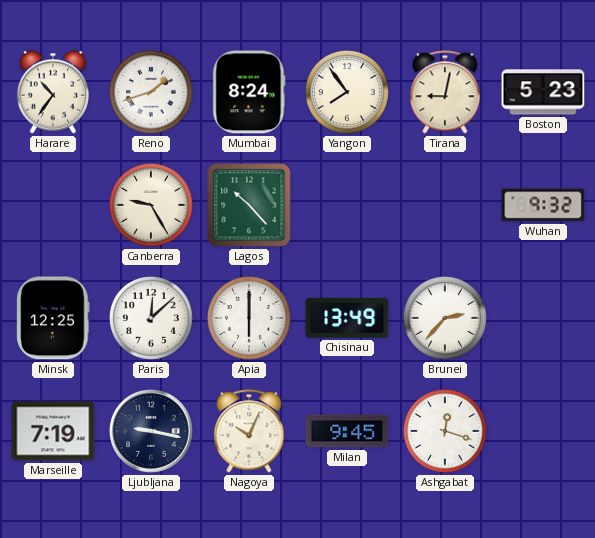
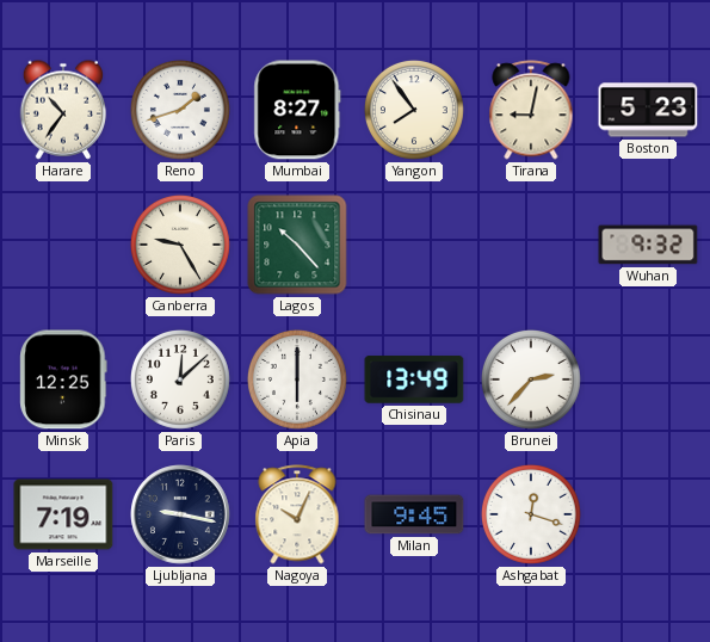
Mumbai: 8:24 -> 8:27 (297, 110)
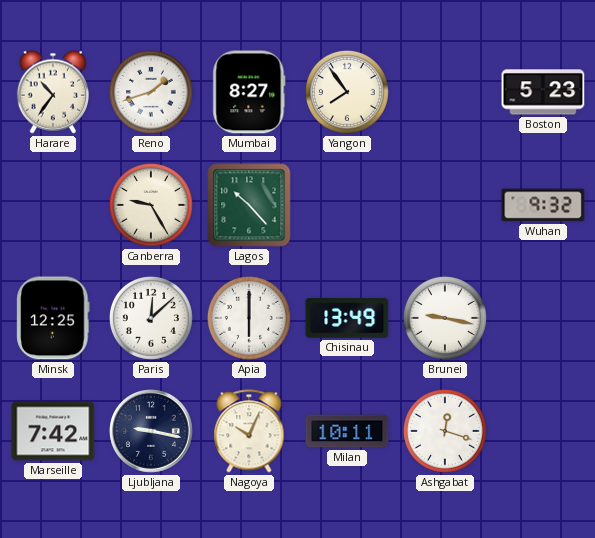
Tirana: 9:02 -> none (531, 110)
Brunei: 2:37 -> 9:17 (445, 318)
Marseille: 7:19 -> 7:42 (53, 431)
Milan: 9:45 -> 10:11 (347, 431)
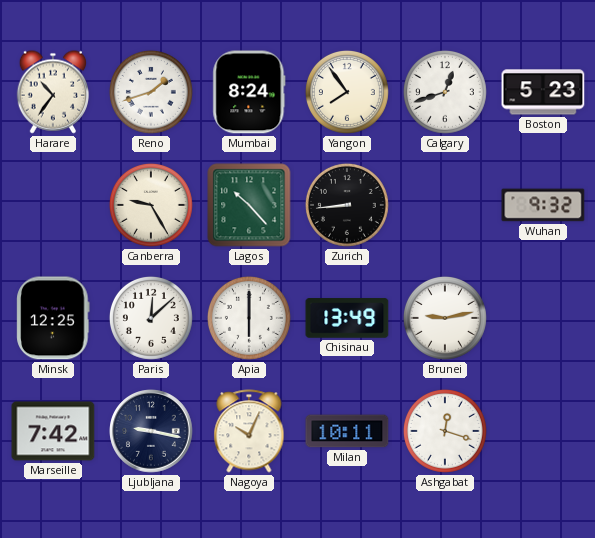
Mumbai: 8:27 -> 8:24 (249, 92)
Calgary: none -> 12:42 (445, 92)
Zurich: none -> 8:44 (347, 205)
Brunei: 9:17 -> 9:13 (445, 318)
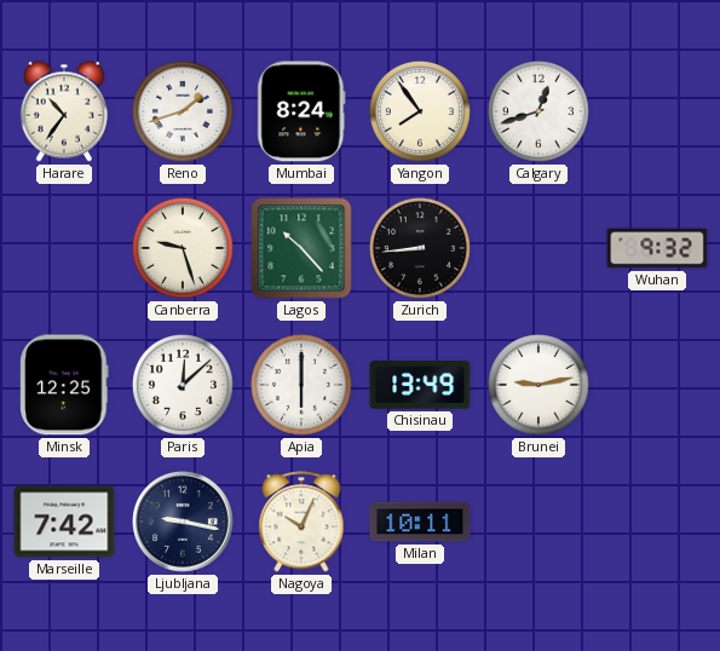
Boston: 5:23 -> none (543, 92)
Canberra: 9:25 -> 9:27 (183, 248)
Ashgabat: 12:18 -> none (445, 431)
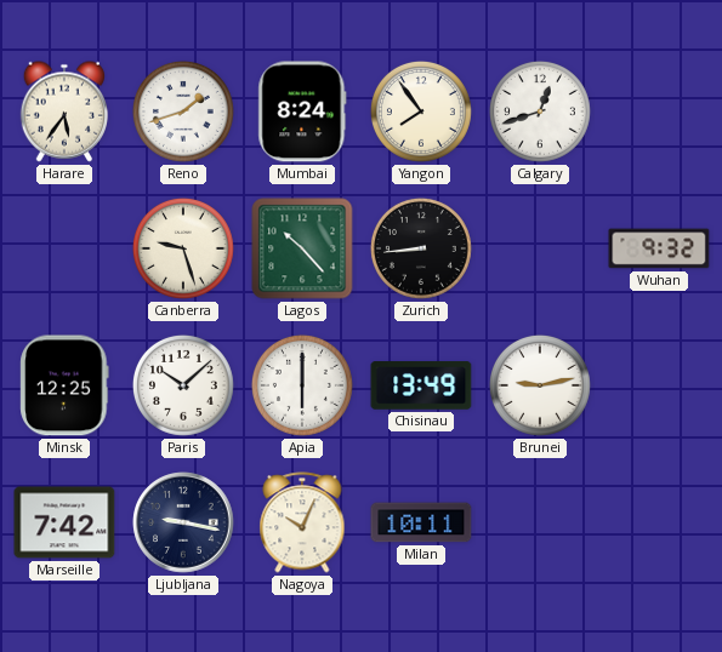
Harare: 10:36 -> 5:36 (64, 111)
Paris: 12:08 -> 10:08 (183, 385)
